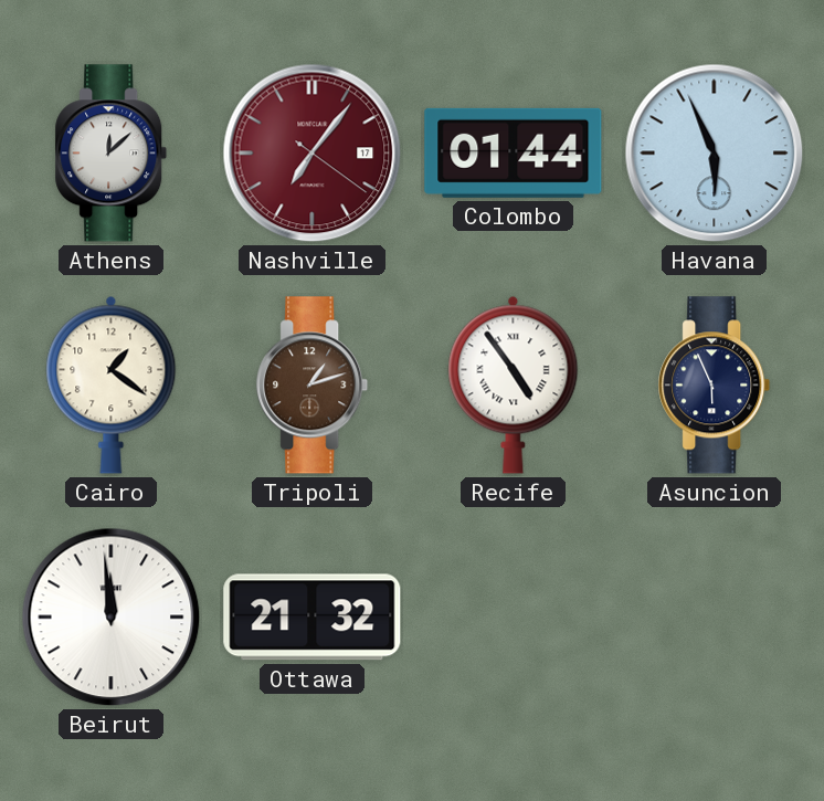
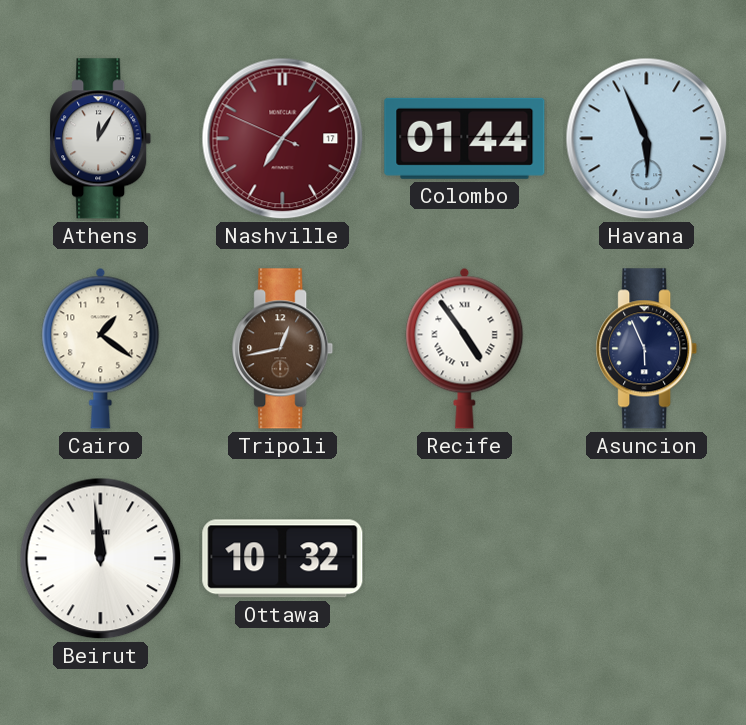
Athens: 12:08 -> 12:05 (101, 139)
Nashville: 7:06:21 -> 7:06:49 (283, 139)
Tripoli: 1:12 -> 12:43 (283, 349)
Ottawa: 21:32 -> 10:32 (283, 559)
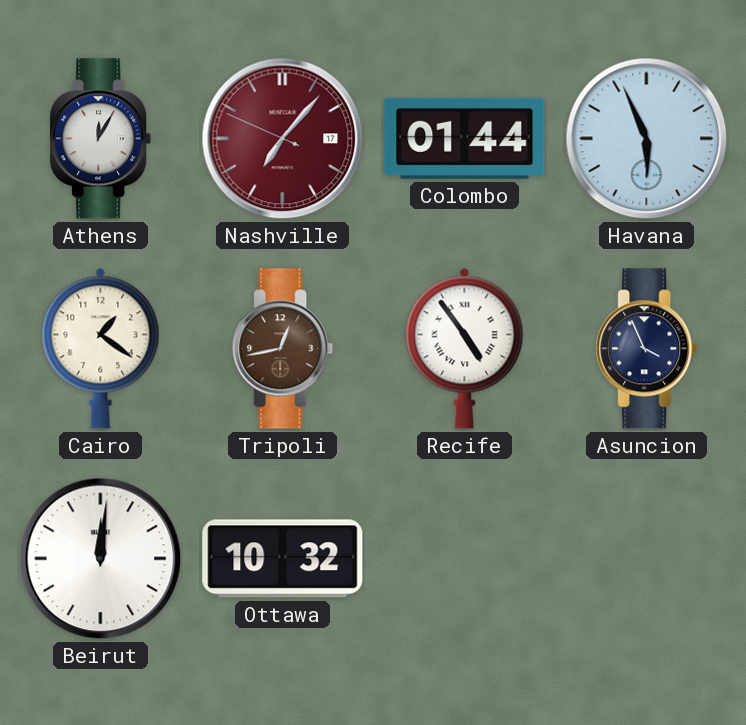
Asuncion: 5:56 -> 3:56 (647, 349)
Beirut: 11:59 -> 12:01 (101, 559)
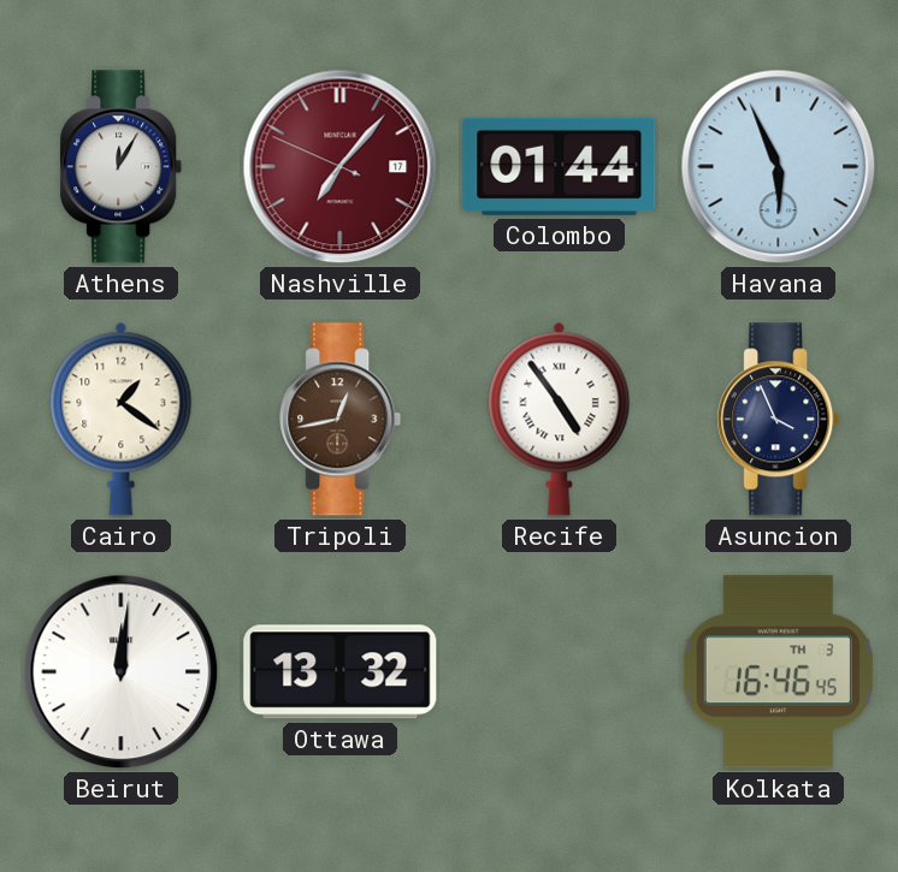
Ottawa: 10:32 -> 13:32 (341, 672)
Kolkata: none -> 16:46 (778, 672)
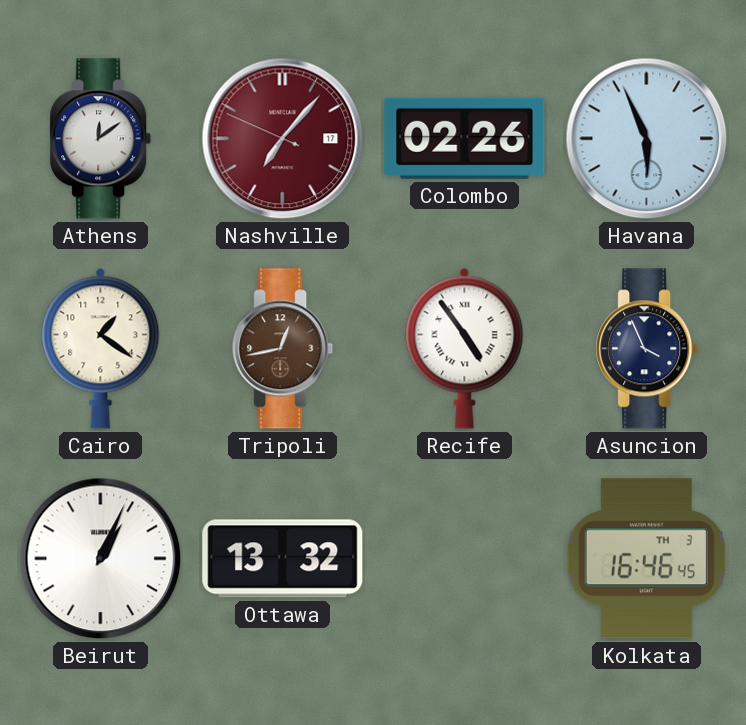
Athens: 12:05 -> 12:09 (101, 139)
Colombo: 01:44 -> 02:26 (465, 138)
Beirut: 12:01 -> 1:04 (101, 559)
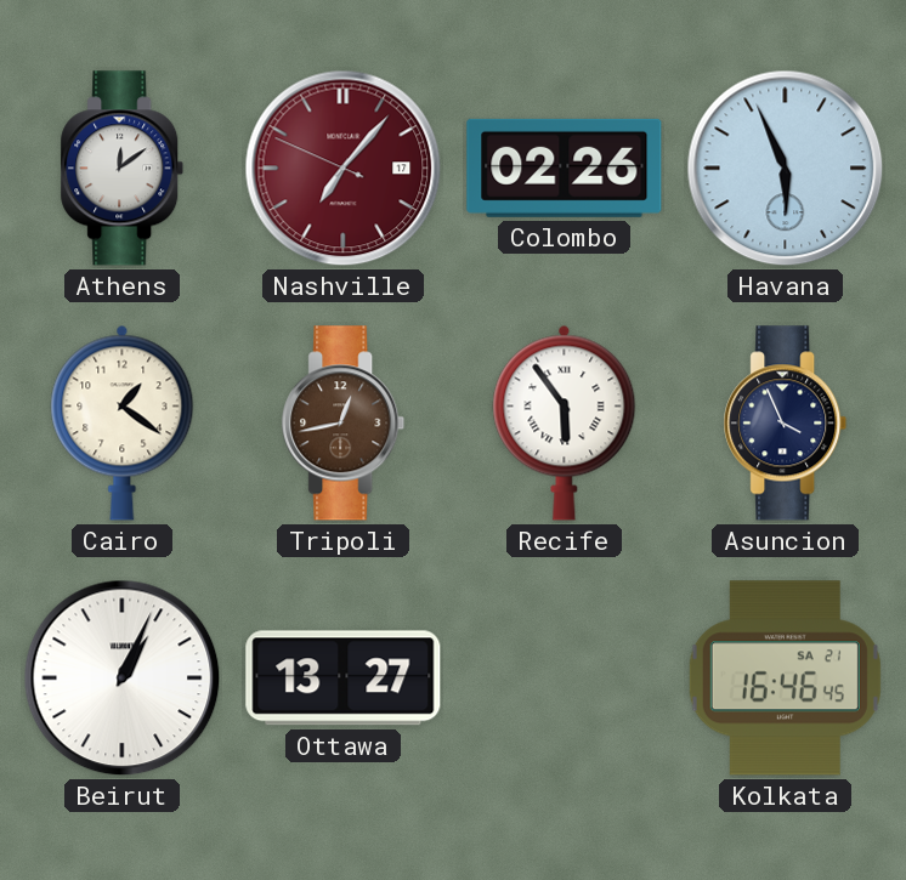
Recife: 4:54 -> 5:54 (565, 422)
Ottawa: 13:32 -> 13:27 (344, 679)
Kolkata date: TH 3 -> SA 21 (785, 679)
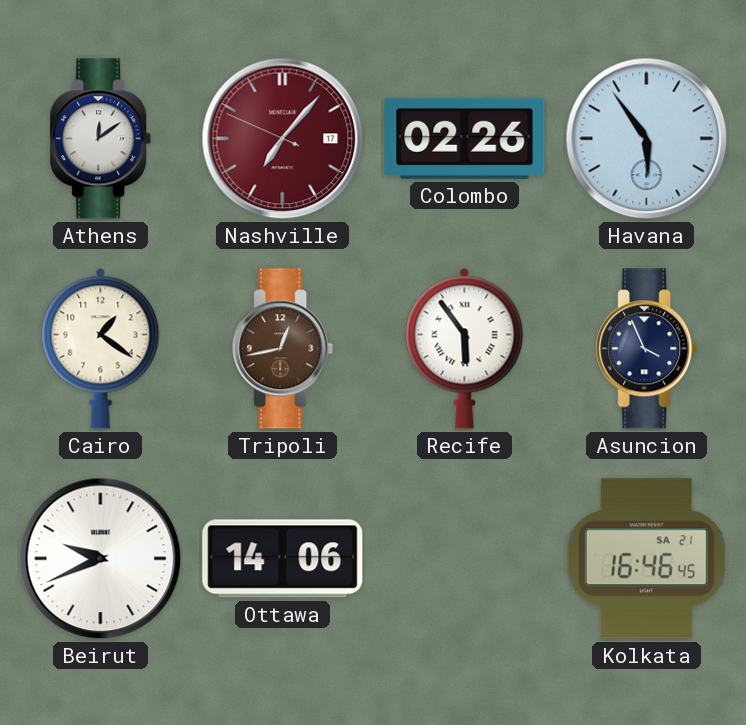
Havana: 5:56 -> 5:54 (647, 139)
Beirut: 1:04 -> 9:41 (101, 559)
Ottawa: 13:27 -> 14:06 (283, 559)
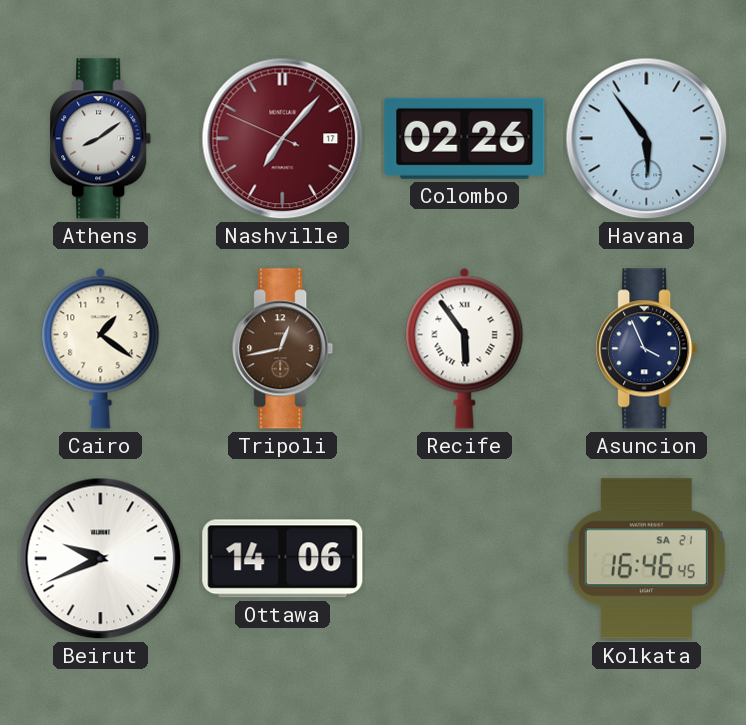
Athens: 12:09 -> 8:09 (101, 139)
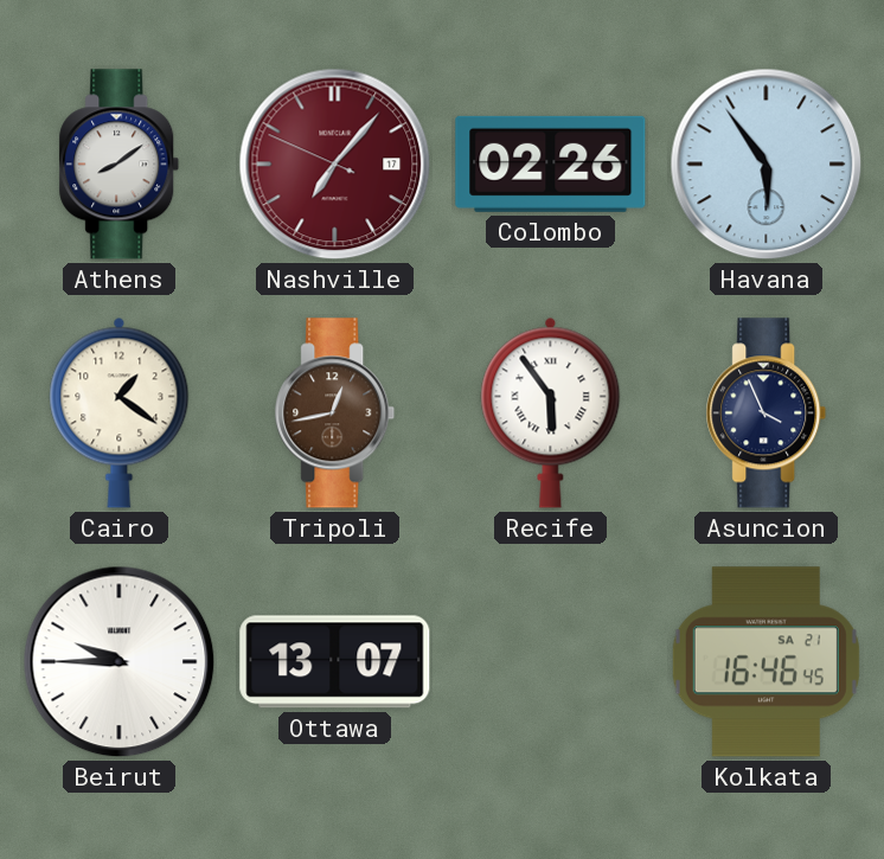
Beirut: 9:41 -> 9:45 (120, 662)
Ottawa: 14:06 -> 13:07 (335, 662)
